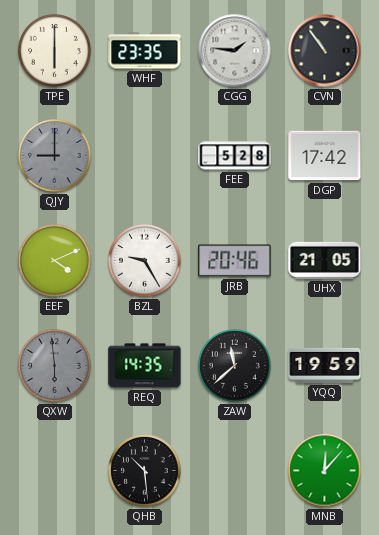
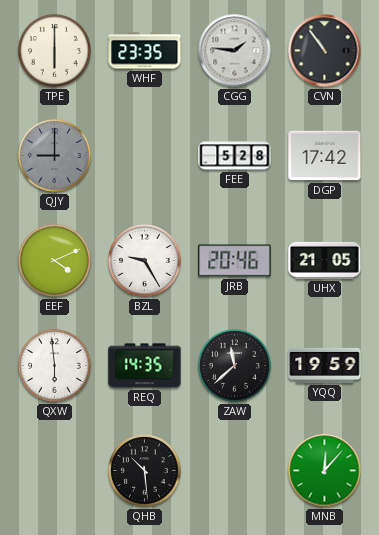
QXW dial: grey -> white (55, 366)
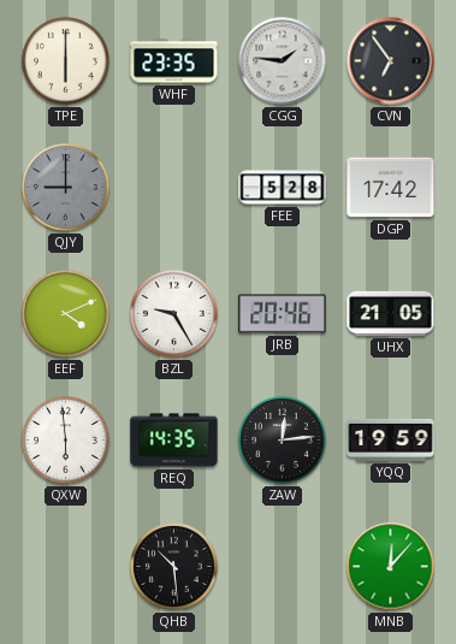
CVN: 10:54 -> 6:54 (391, 61)
ZAW: 11:38 -> 12:14 (283, 441)
